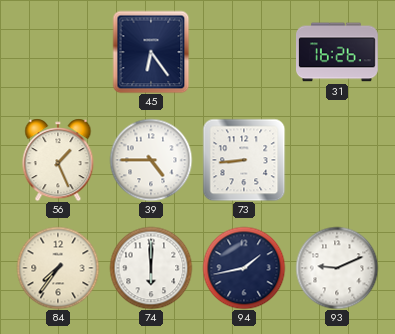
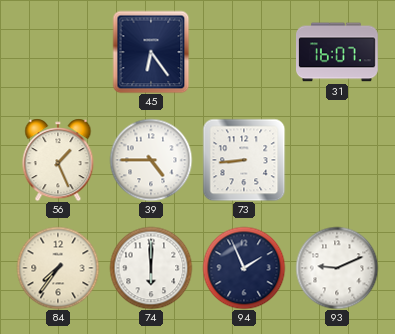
31: 16:26 -> 16:07 (338, 52)
94: 1:43 -> 1:56 (244, 268)
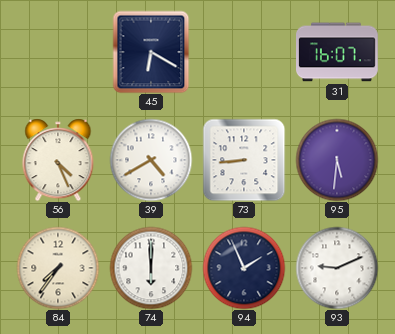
45: 6:24 -> 6:20 (151, 52)
56: 1:26 -> 4:26 (58, 160)
39: 4:45 -> 4:40 (151, 160)
95: none -> 5:31 (337, 160)
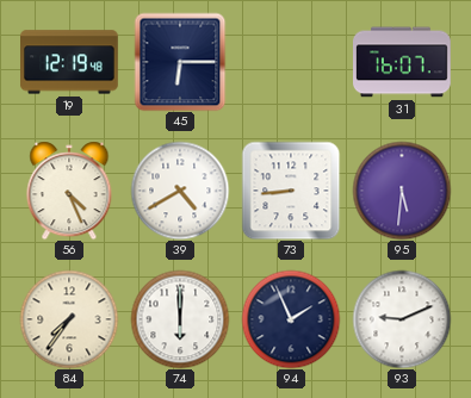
19: none -> 12:19 (70, 62)
45: 6:20 -> 6:15 (180, 62)
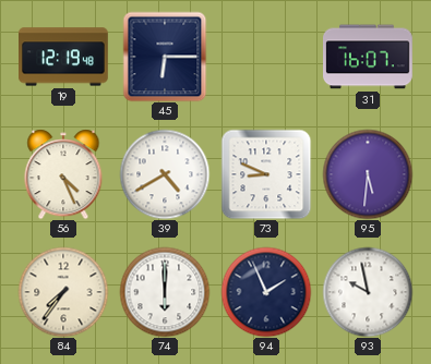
73: 8:44 -> 8:49 (266, 174)
93: 9:11 -> 9:58 (368, 292)
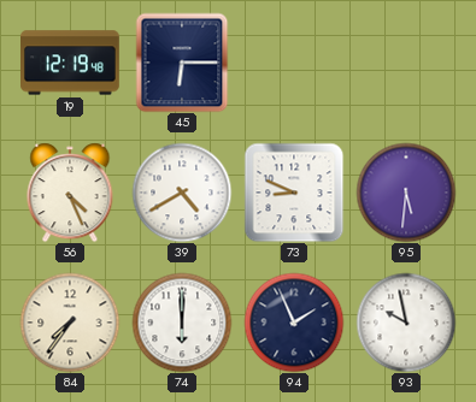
31: 16:07 -> none (369, 57)
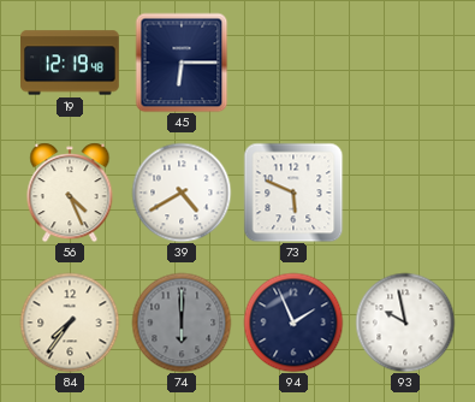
73: 8:49 -> 5:49 (293, 193)
95: 5:31 -> none (406, 193)
74 dial: white -> grey (182, 323)
